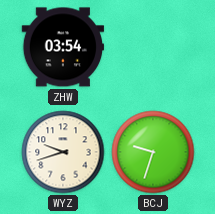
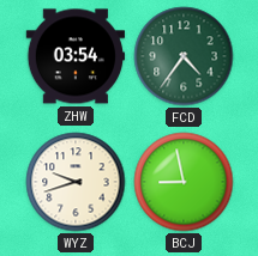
FCD: none -> 4:36 (184, 56)
BCJ: 9:33 -> 8:58 (184, 182)
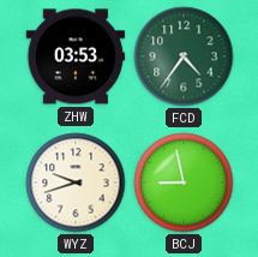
ZHW: 03:54 -> 03:53 (76, 56)
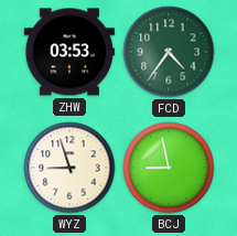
WYZ: 9:42 -> 8:57 (69, 168)
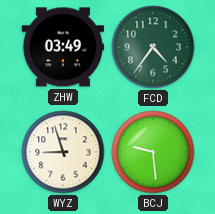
ZHW: 03:53 -> 03:49 (63, 47)
BCJ: 8:58 -> 9:29 (153, 152)
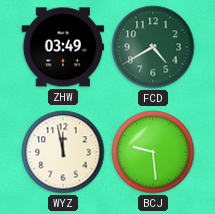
FCD: 4:36 -> 4:40 (153, 47)
WYZ: 8:57 -> 11:58 (63, 152)
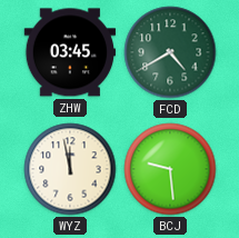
ZHW: 03:49 -> 03:45 (70, 52)
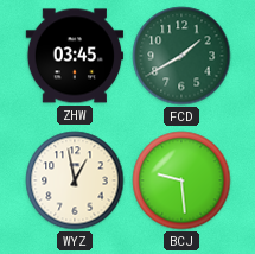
FCD: 4:40 -> 1:40 (181, 56)
WYZ: 11:58 -> 12:58 (75, 180)
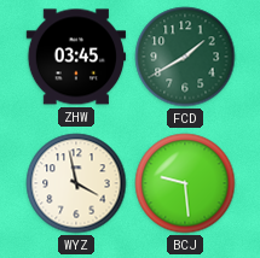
WYZ: 12:58 -> 3:58 (76, 183)
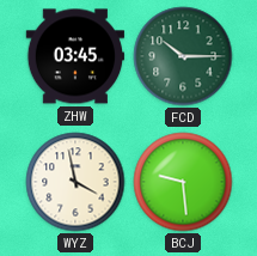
FCD: 1:40 -> 10:15 (183, 56)
